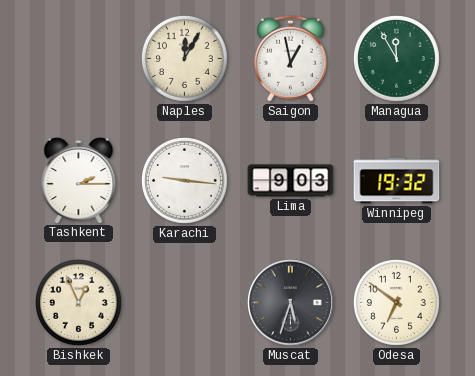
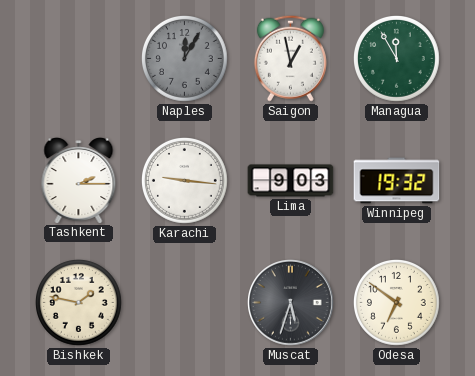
Naples dial: cream -> grey (185, 59)
Bishkek: 12:56 -> 1:47 (79, 303)
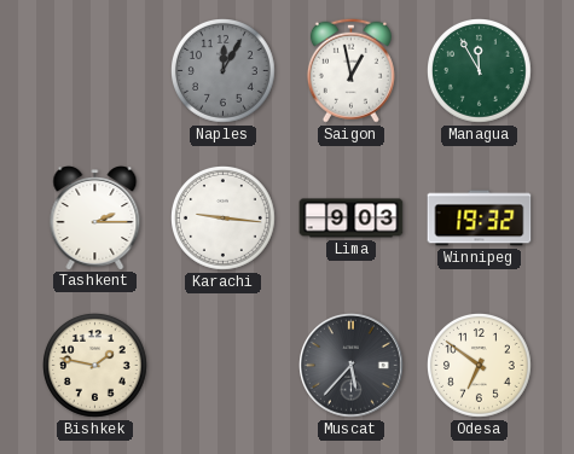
Muscat: 5:33 -> 5:37 (352, 366)
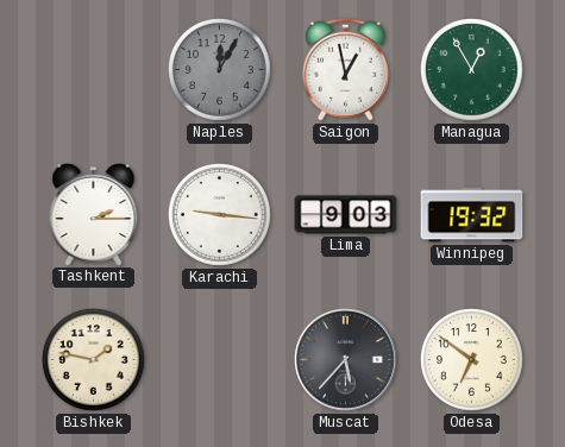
Managua: 11:55 -> 12:55 (472, 70)
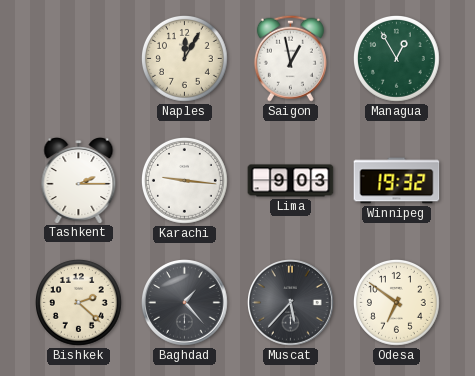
Naples dial: grey -> cream (185, 59)
Bishkek: 1:47 -> 2:22 (79, 303)
Baghdad: none -> 1:23 (185, 303)
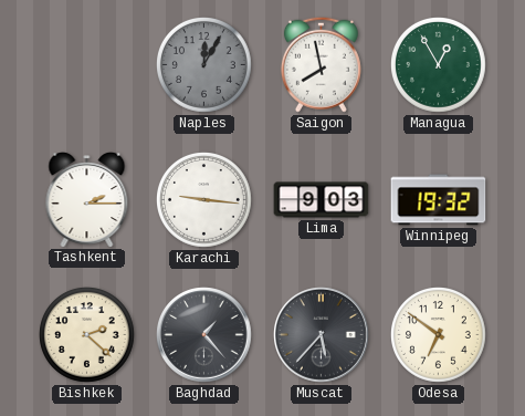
Naples dial: cream -> grey (204, 65)
Saigon: 12:58 -> 7:58 (321, 64)
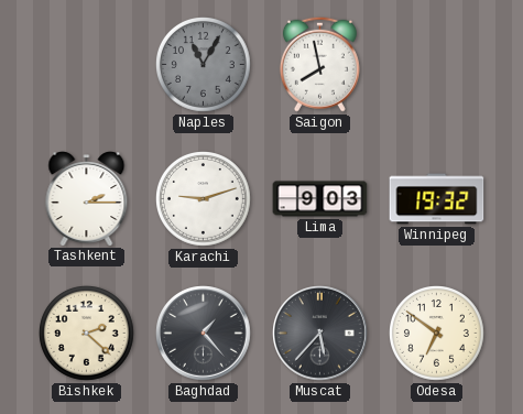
Naples: 12:05 -> 11:05 (204, 65)
Managua: 12:55 -> none (439, 65)
Karachi: 9:16 -> 9:12 (204, 199)
